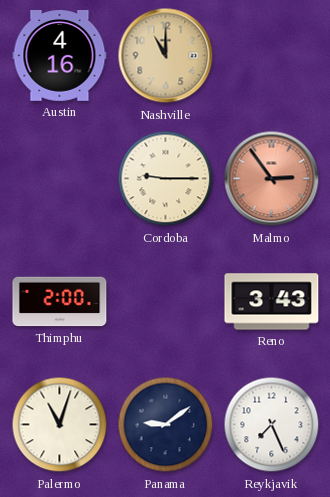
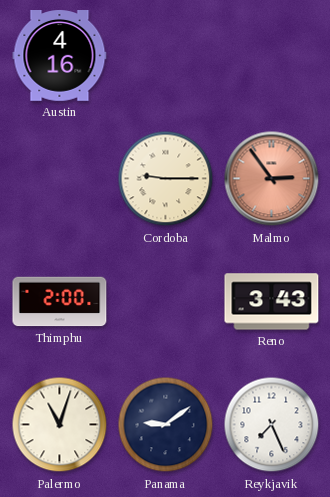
Nashville: 11:00 -> none (166, 56)
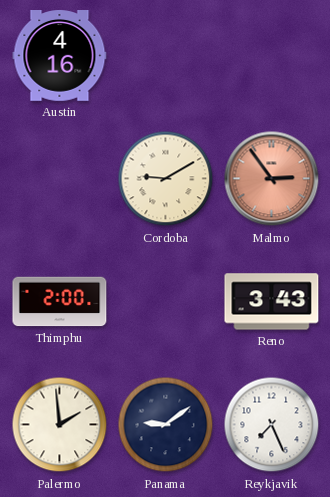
Cordoba: 9:15 -> 9:10 (166, 179)
Palermo: 11:03 -> 1:59 (60, 425)
